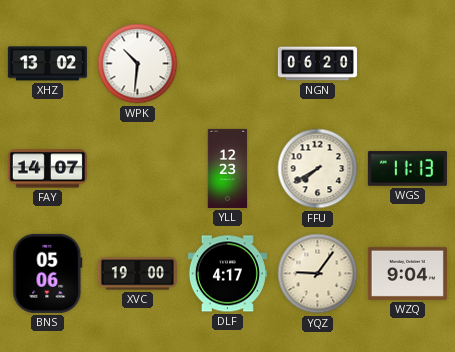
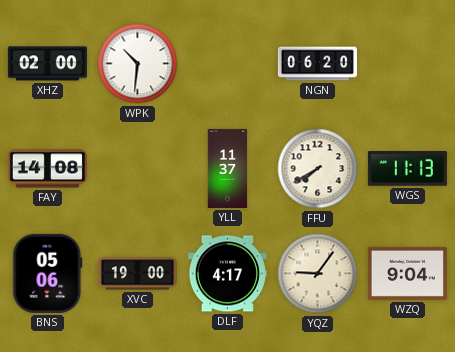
XHZ: 13:02 -> 02:00 (47, 64)
FAY: 14:07 -> 14:08 (47, 169)
YLL: 12:23 -> 11:37 (228, 168)
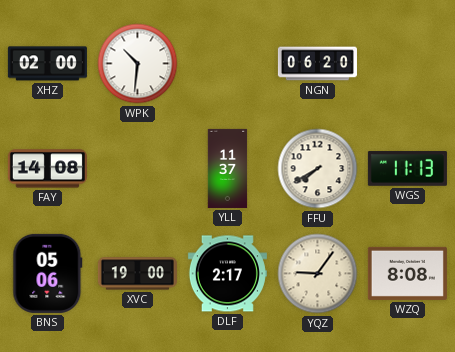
DLF: 4:17 -> 2:17 (227, 274)
WZQ: 9:04 -> 8:08 (407, 273)
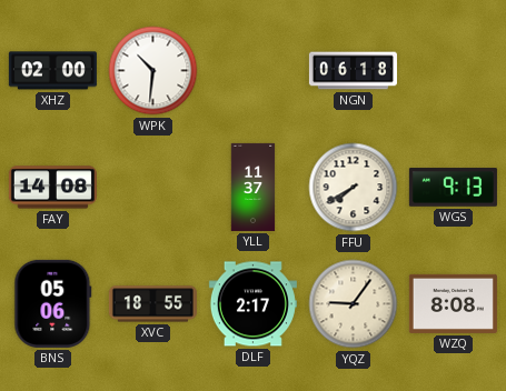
NGN: 06:20 -> 06:18 (353, 71)
WGS: 11:13 -> 9:13 (453, 188)
XVC: 19:00 -> 18:55 (152, 304)
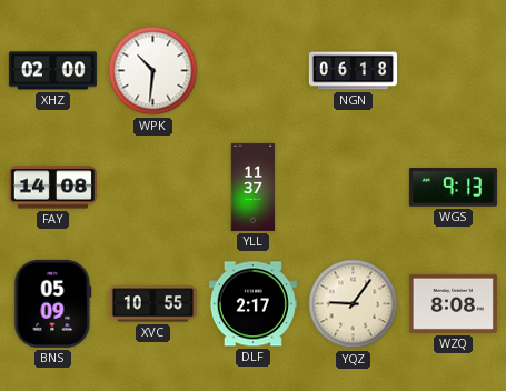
FFU: 7:40 -> none (354, 188)
BNS: 05:06 -> 05:09 (53, 303)
XVC: 18:55 -> 10:55 (152, 304)
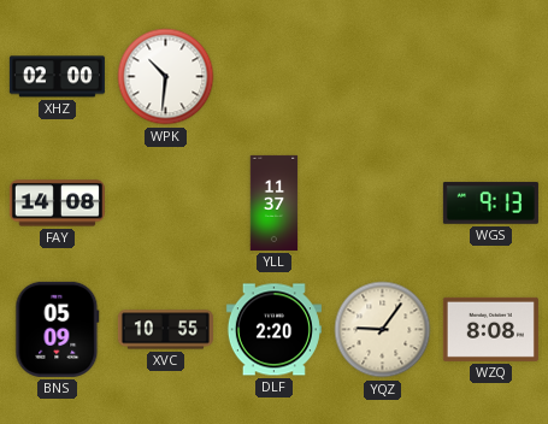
NGN: 06:18 -> none (353, 71)
DLF: 2:17 -> 2:20 (273, 330)
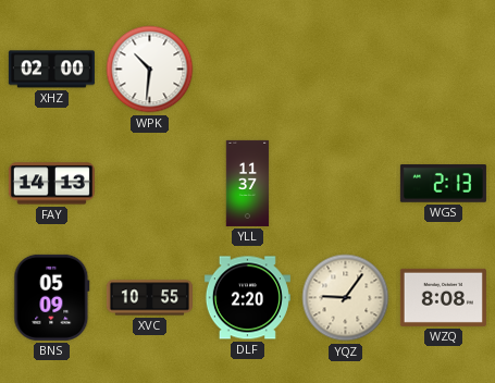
FAY: 14:08 -> 14:13 (51, 184)
WGS: 9:13 -> 2:13 (443, 184)
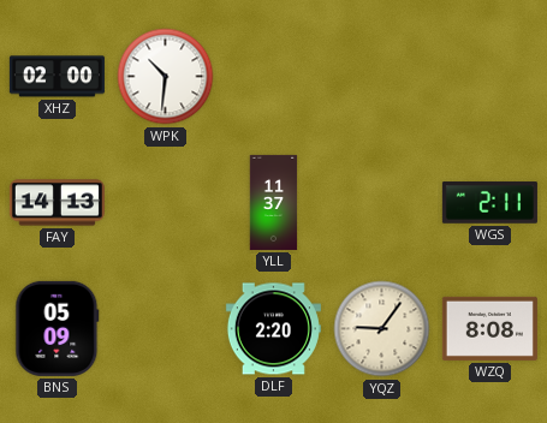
WGS: 2:13 -> 2:11 (489, 203)
XVC: 10:55 -> none (149, 298)
